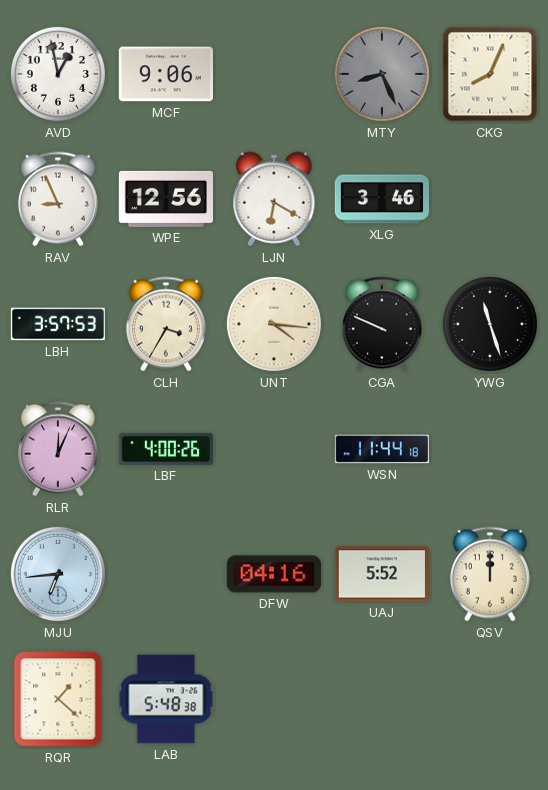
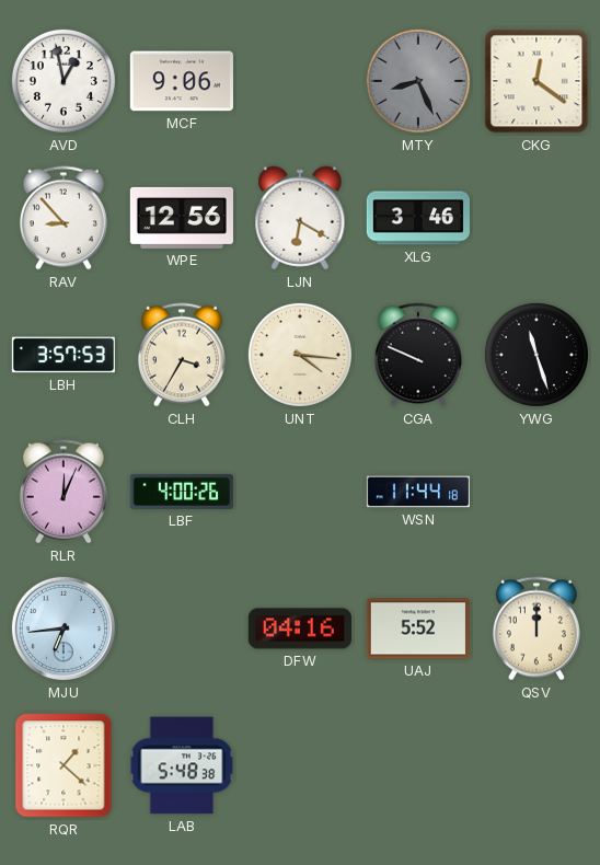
CKG: 8:04 -> 12:21 (536, 81)
RAV: 8:56 -> 8:53 (64, 218)
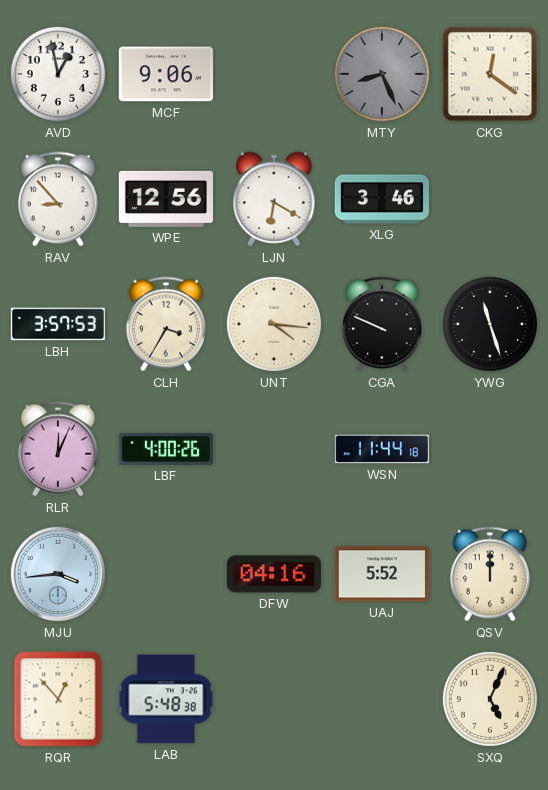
MJU: 6:44 -> 3:44 (58, 574)
RQR: 1:22 -> 12:53 (58, 699)
SXQ: none -> 5:04 (490, 699)
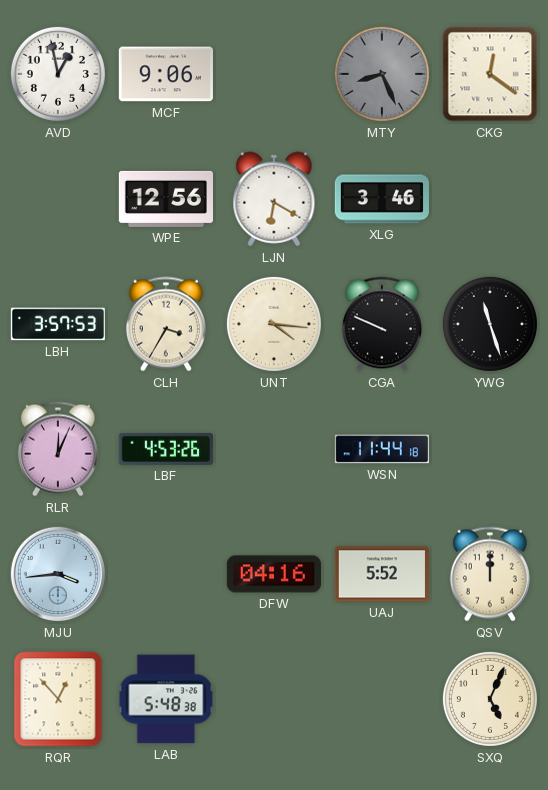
RAV: 8:53 -> none (58, 199)
LBF: 4:00 -> 4:53 (165, 449)
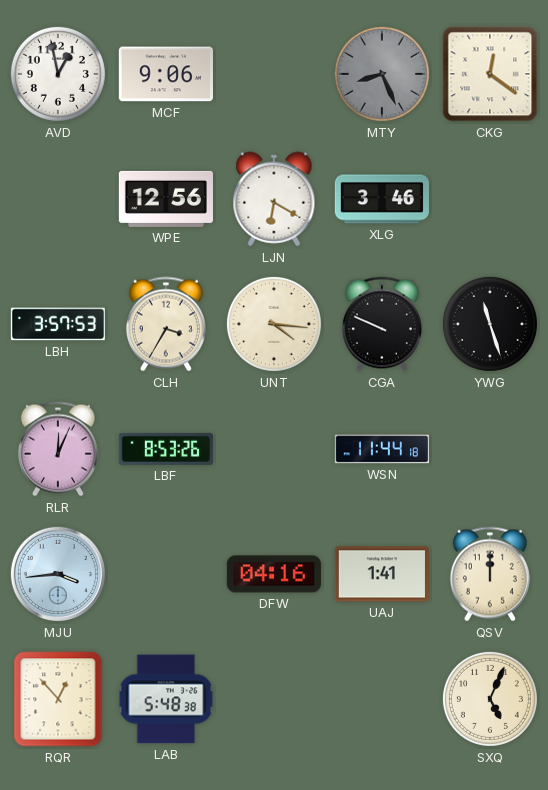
LBF: 4:53 -> 8:53 (165, 449)
UAJ: 5:52 -> 1:41 (382, 574)
